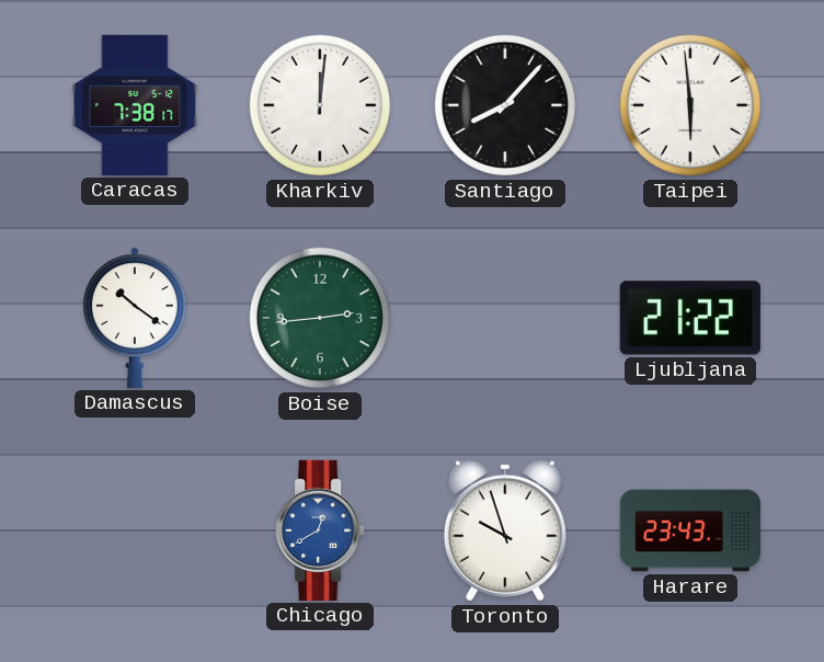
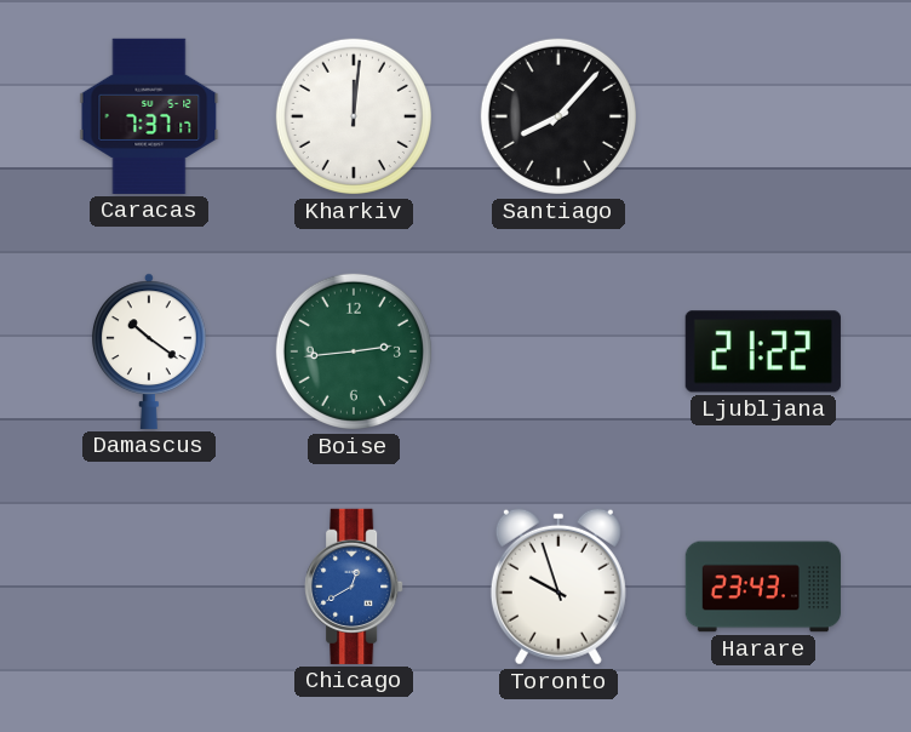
Caracas: 7:38 -> 7:37 (149, 116)
Taipei: 5:59 -> none (690, 105)
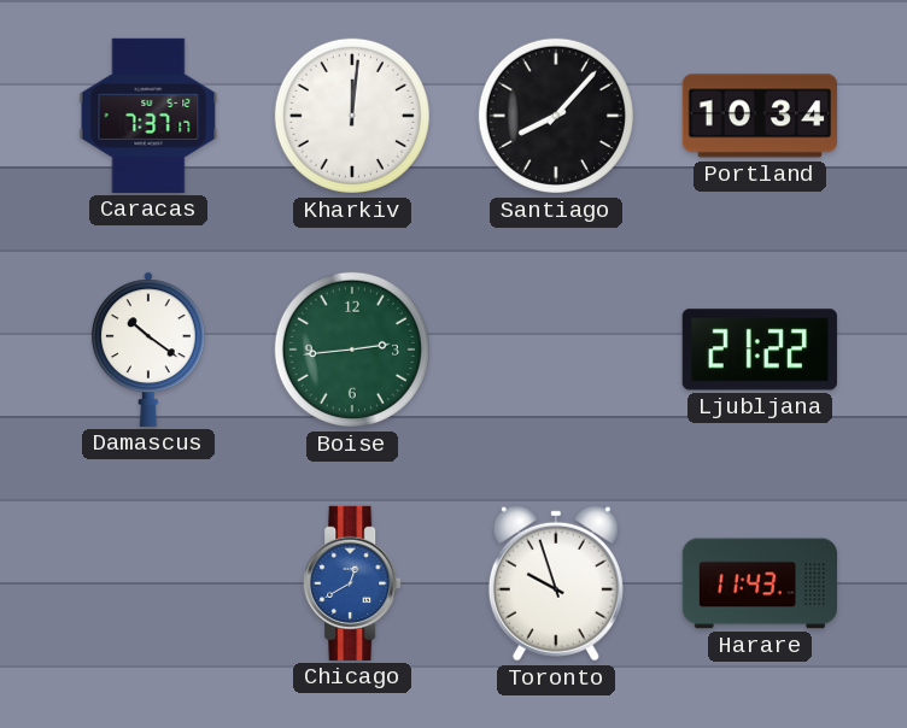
Portland: none -> 10:34 (759, 116)
Harare: 23:43 -> 11:43 (759, 583)
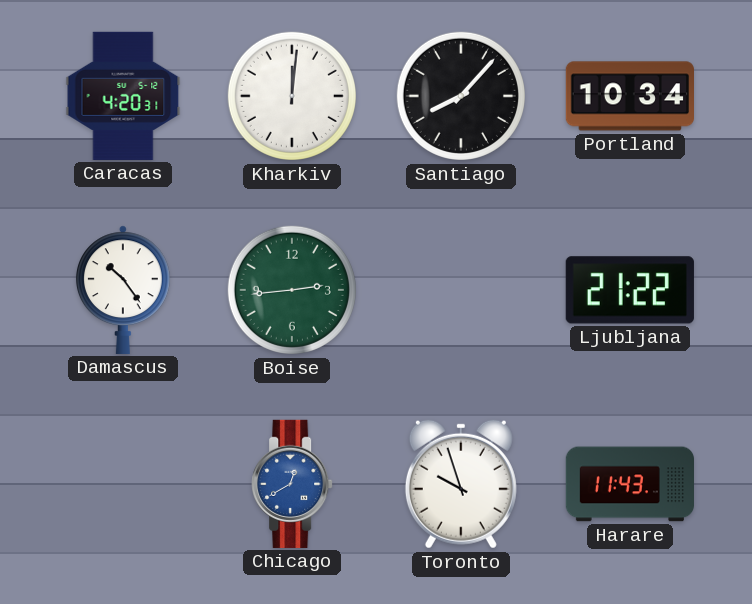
Caracas: 7:37 -> 4:20 (123, 96)
Damascus: 10:21 -> 10:24 (123, 290)
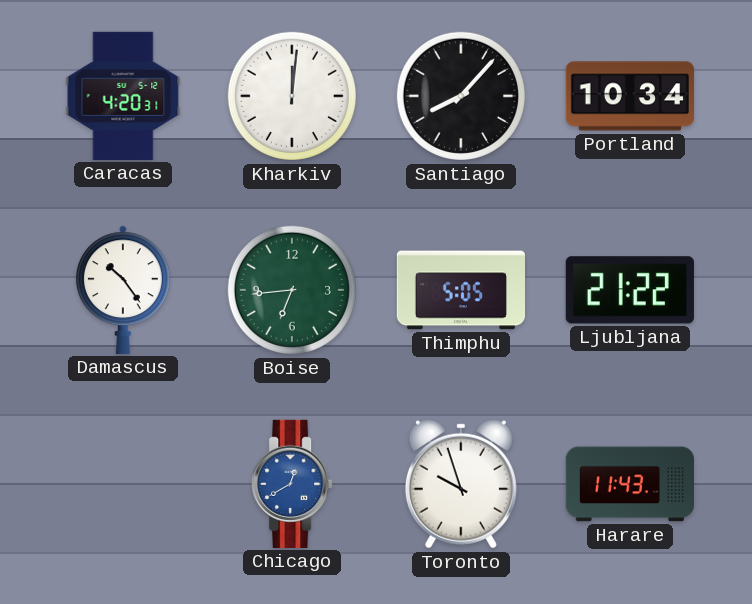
Boise: 2:44 -> 6:44 (292, 290)
Thimphu: none -> 5:05 (460, 290)
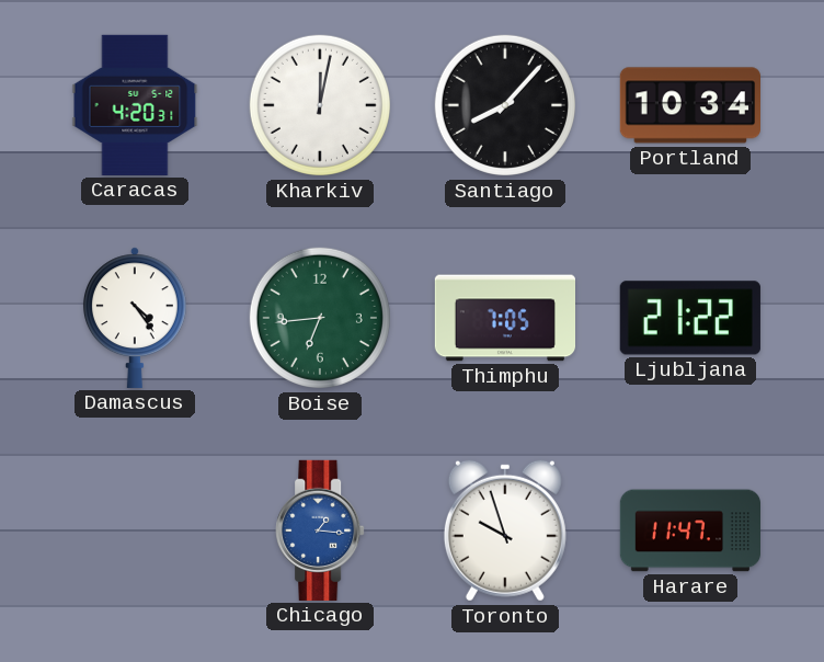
Kharkiv: 12:01 -> 12:02 (320, 105)
Damascus: 10:24 -> 4:24 (135, 318)
Thimphu: 5:05 -> 7:05 (504, 318)
Chicago: 12:40 -> 1:16 (320, 530)
Harare: 11:43 -> 11:47 (689, 530)
